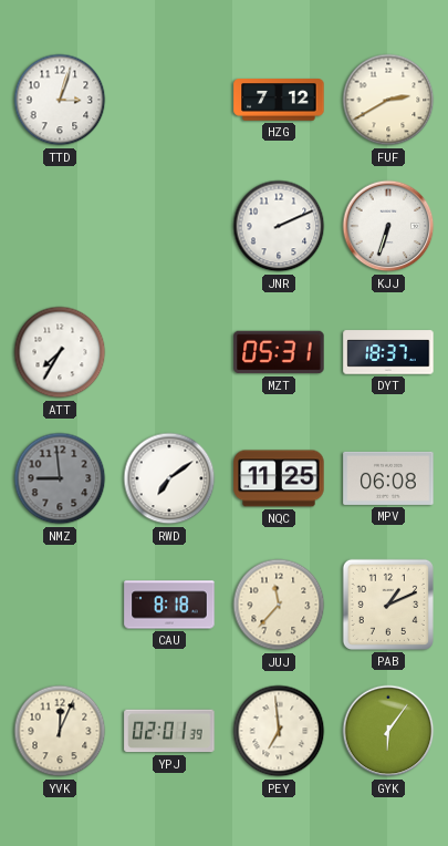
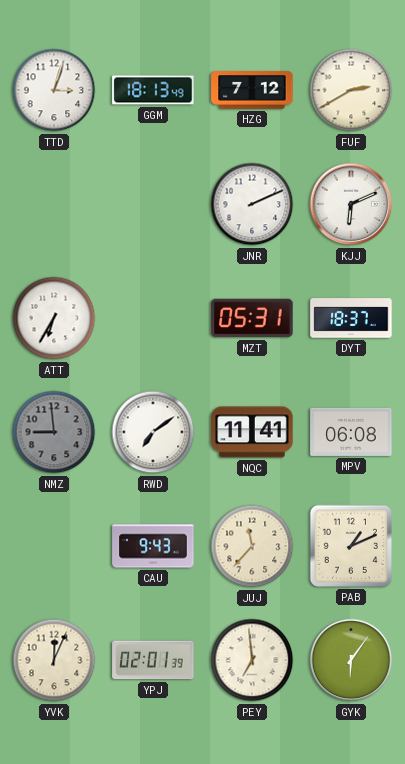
GGM: none -> 18:13 (153, 90)
KJJ: 6:33 -> 6:11 (351, 204)
ATT: 7:35 -> 6:35 (54, 318)
NQC: 11:25 -> 11:41 (252, 432)
CAU: 8:18 -> 9:43 (153, 546)
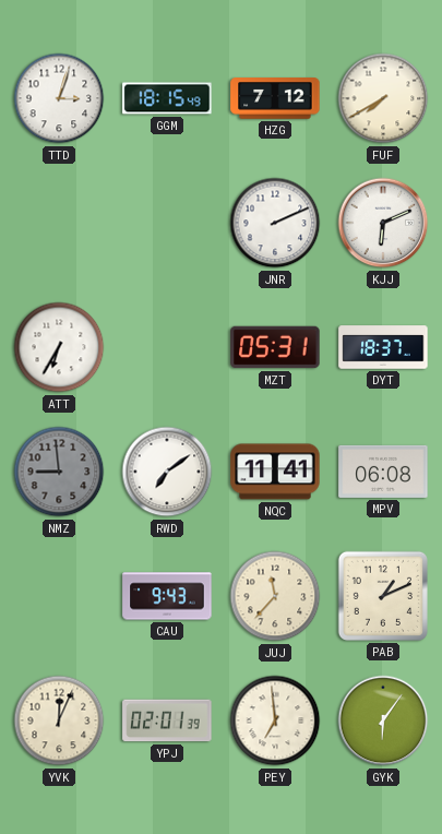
GGM: 18:13 -> 18:15 (167, 98)
FUF: 2:40 -> 7:40 (383, 98)
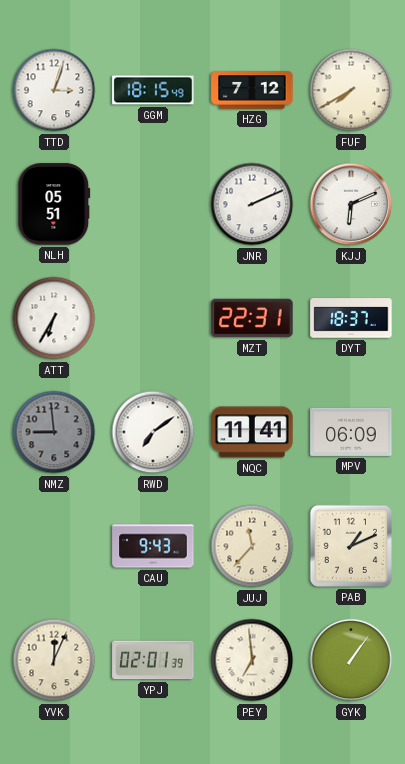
NLH: none -> 05:51 (54, 204)
MZT: 05:31 -> 22:31 (252, 318)
MPV: 06:08 -> 06:09 (351, 432)
GYK: 6:06 -> 1:06 (351, 660)
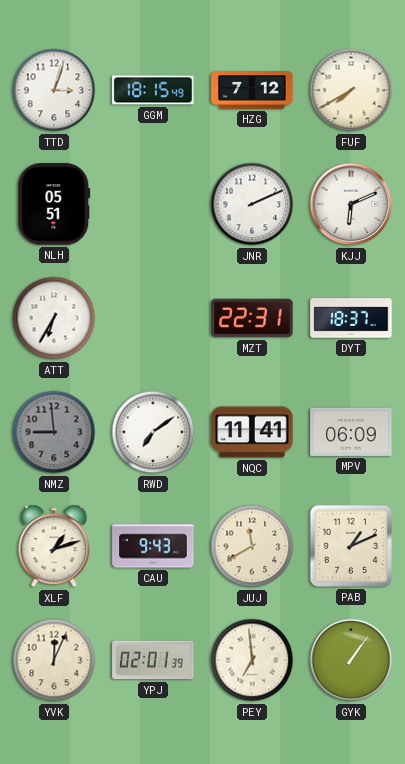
XLF: none -> 1:12 (54, 546)
JUJ: 11:37 -> 11:40 (252, 546)
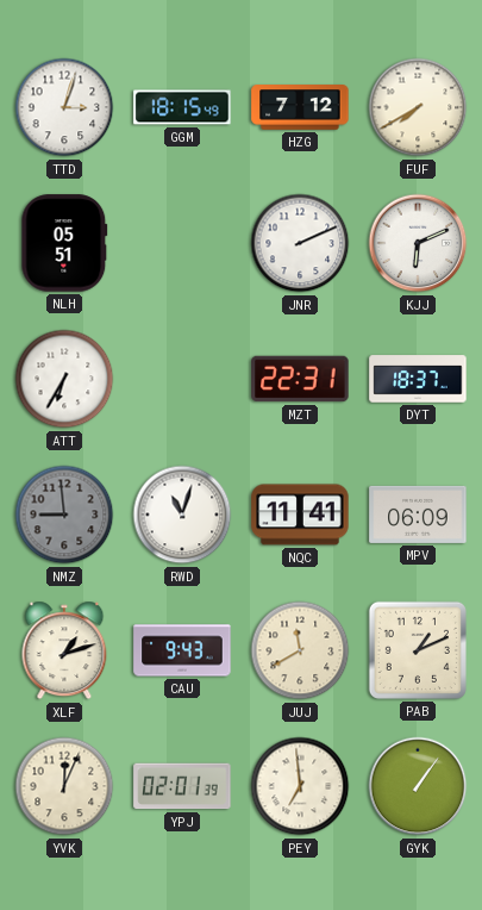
RWD: 7:09 -> 11:03 (182, 515)
